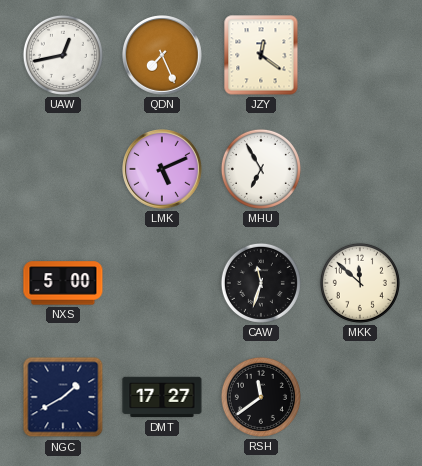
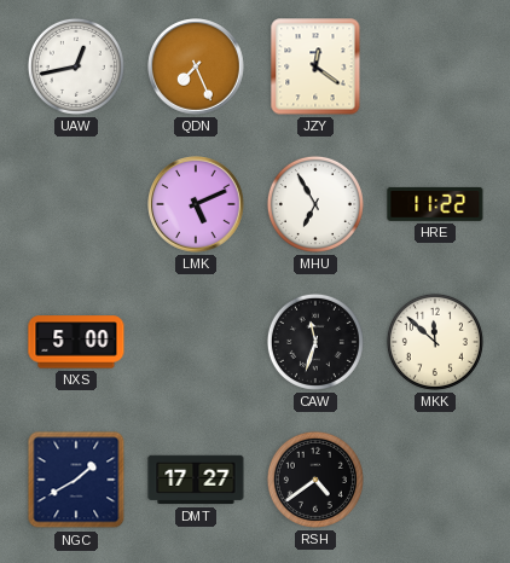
HRE: none -> 11:22 (435, 204)
RSH: 11:39 -> 4:39 (315, 480)
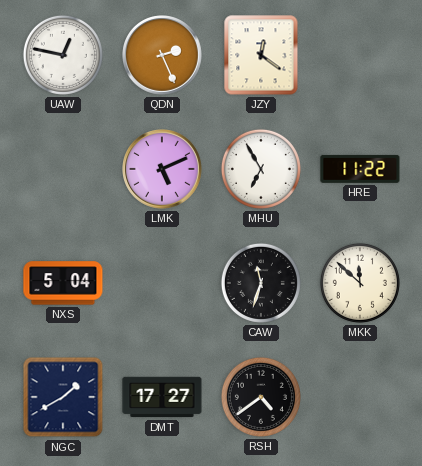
UAW: 12:43 -> 12:47 (63, 55)
QDN: 7:26 -> 2:26 (163, 56)
NXS: 5:00 -> 5:04 (63, 283)
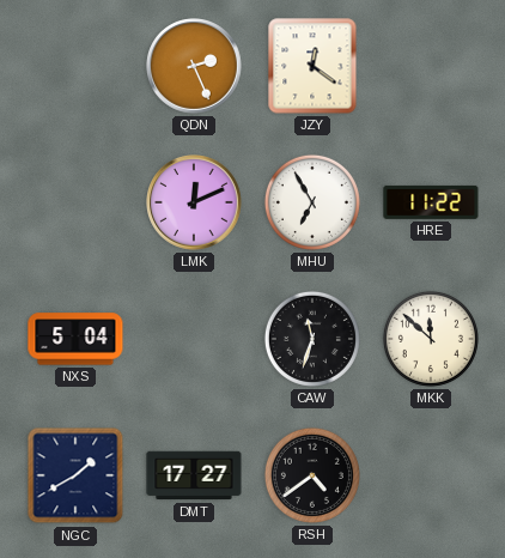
UAW: 12:47 -> none (63, 55)
LMK: 5:11 -> 12:11 (195, 204)
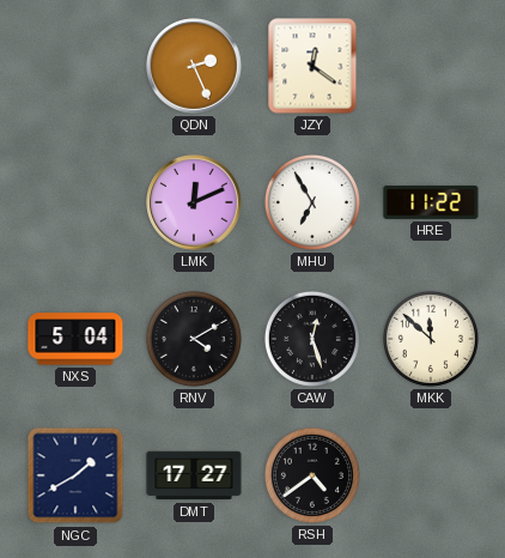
RNV: none -> 4:10 (194, 339)
CAW: 11:33 -> 12:27 (312, 339)
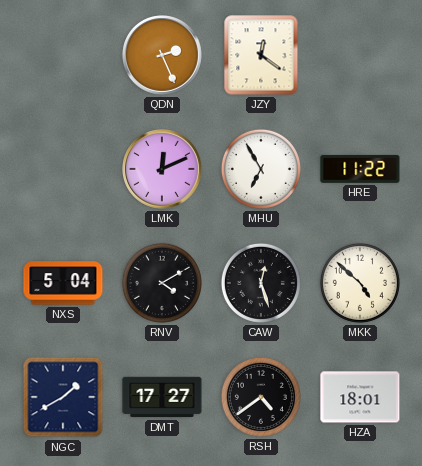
MKK: 11:52 -> 4:52 (360, 283)
HZA: none -> 18:01 (360, 397)
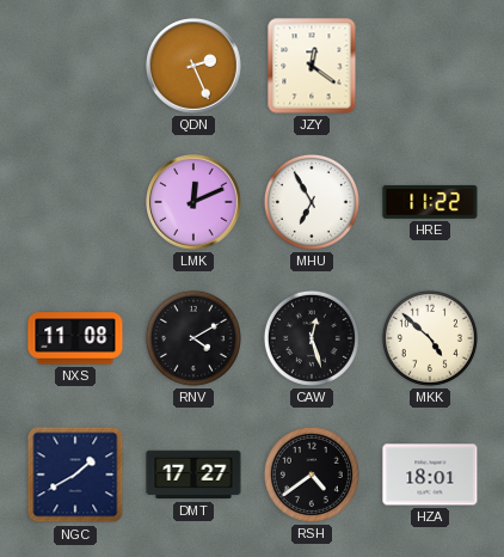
NXS: 5:04 -> 11:08 (75, 338)
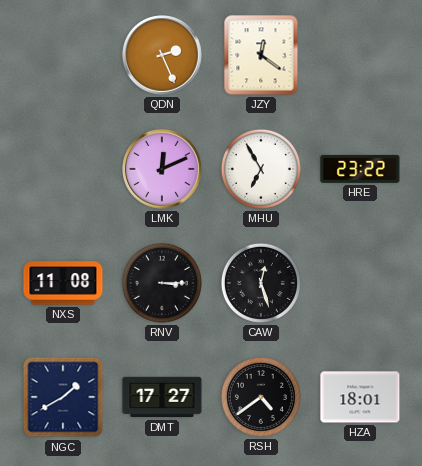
HRE: 11:22 -> 23:22 (360, 169)
RNV: 4:10 -> 3:15 (162, 283)
MKK: 4:52 -> none (430, 338)
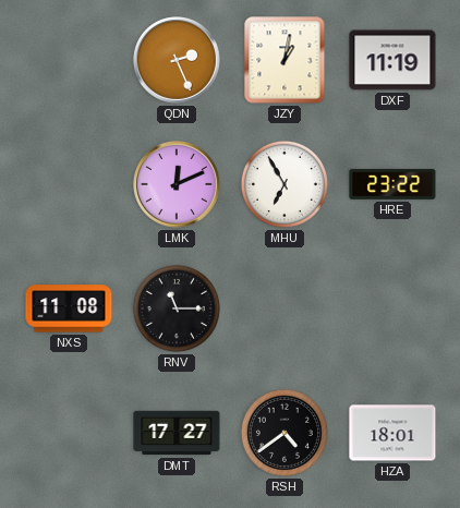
JZY: 12:21 -> 1:02 (285, 60)
DXF: none -> 11:19 (392, 60)
RNV: 3:15 -> 11:15 (177, 309)
CAW: 12:27 -> none (261, 283)
NGC: 1:40 -> none (63, 397)
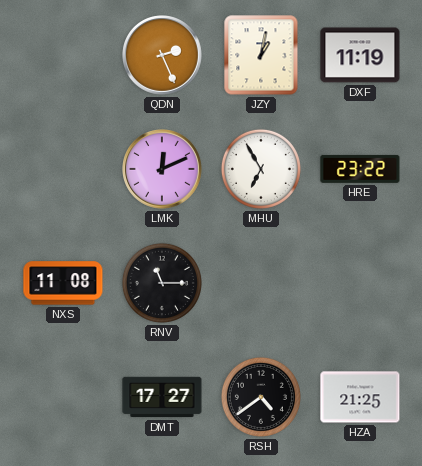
HZA: 18:01 -> 21:25 (360, 397)
